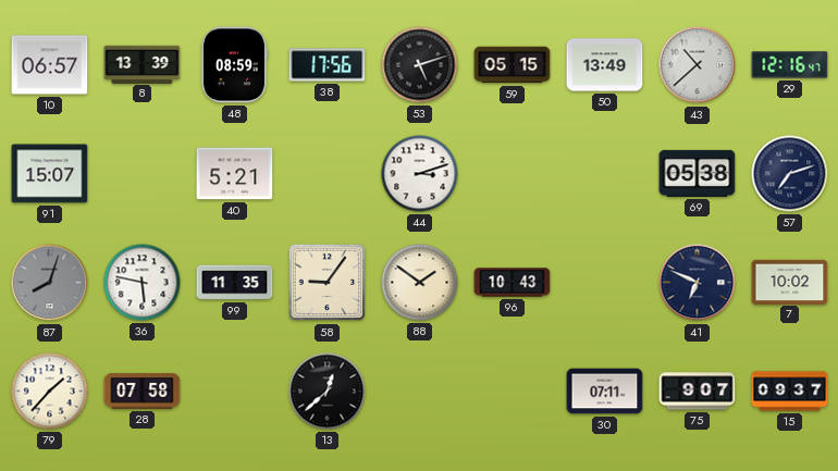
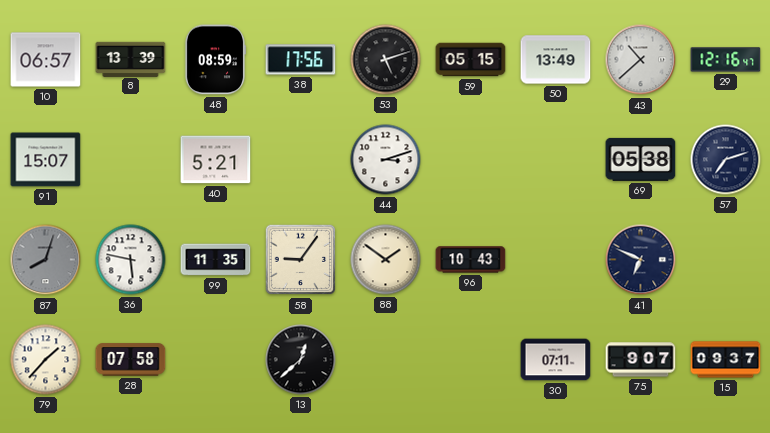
7: 10:02 -> none (790, 282)
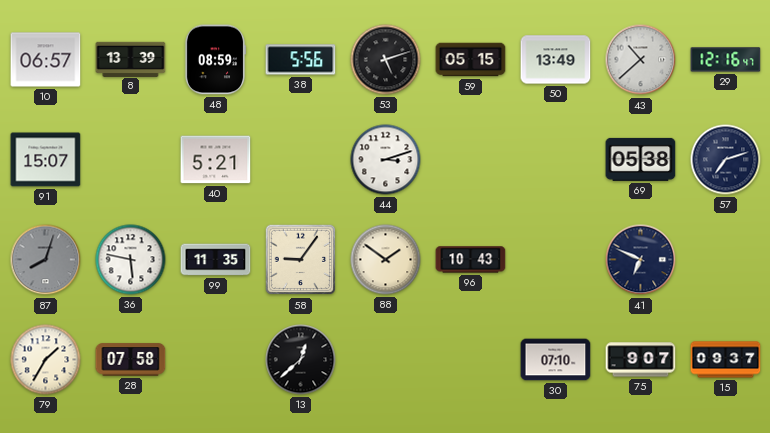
38: 17:56 -> 5:56 (301, 60)
79: 1:37 -> 1:35 (46, 360)
30: 07:11 -> 07:10 (556, 360)
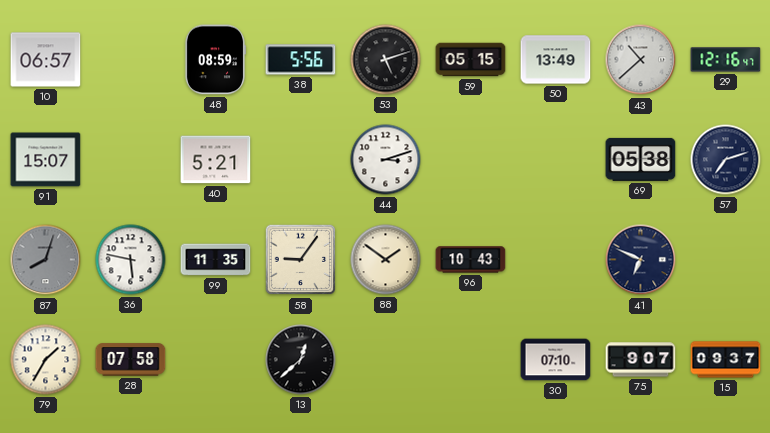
8: 13:39 -> none (131, 59)
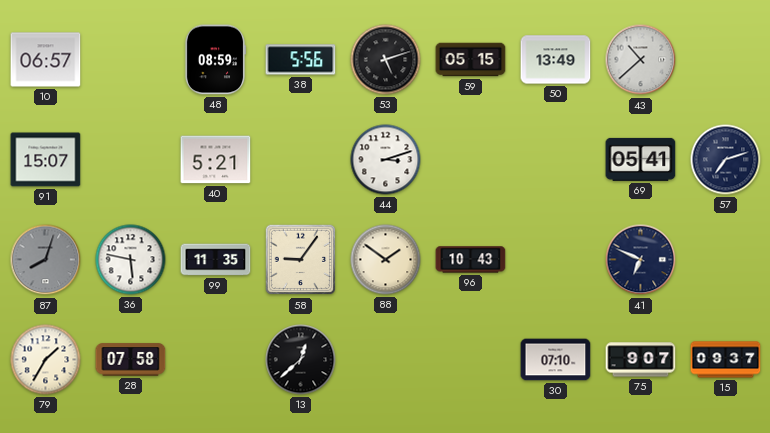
29: 12:16 -> none (726, 60)
69: 05:38 -> 05:41 (641, 159)
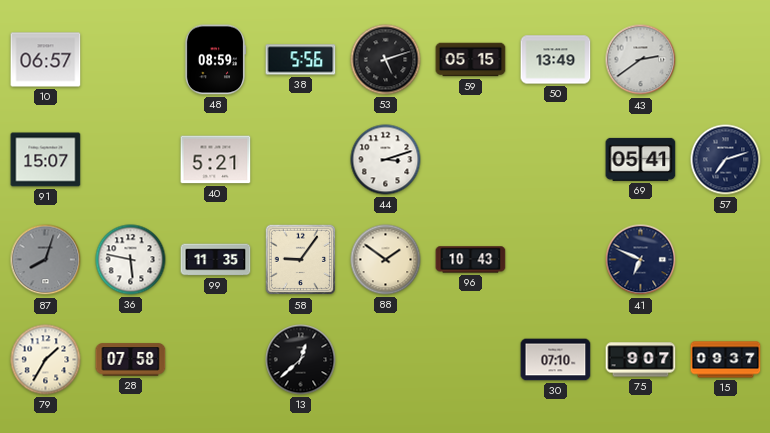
43: 10:38 -> 2:39 (641, 60)
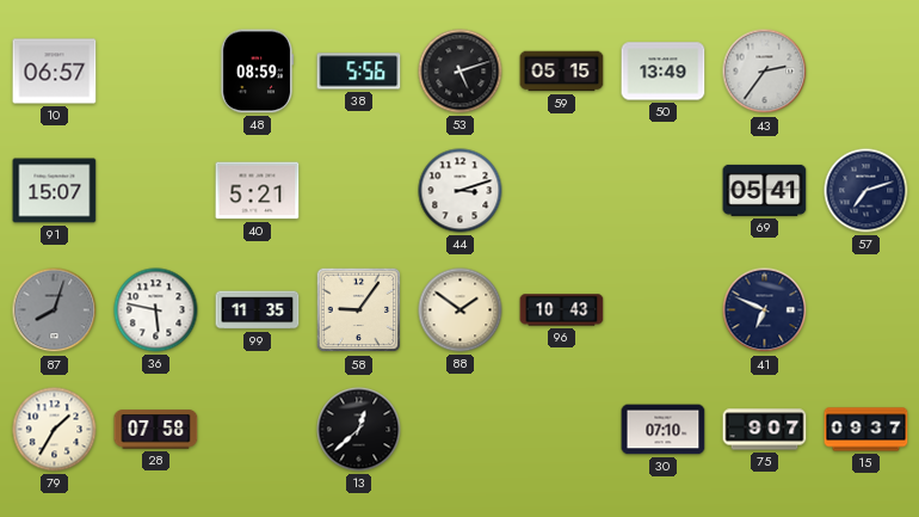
43: 2:39 -> 2:36 (765, 72)
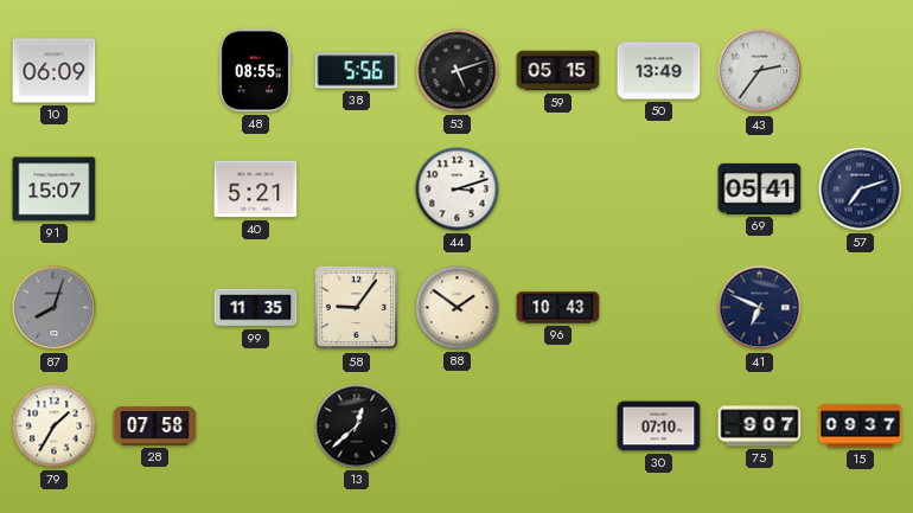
10: 06:57 -> 06:09 (55, 71)
48: 08:59 -> 08:55 (255, 71)
36: 5:47 -> none (156, 310)
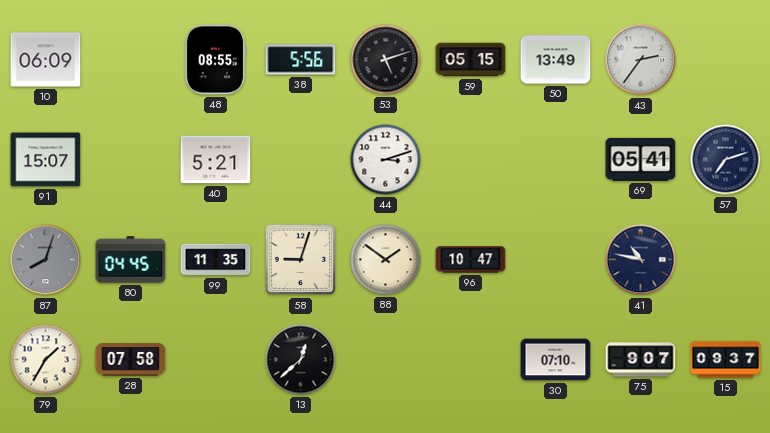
80: none -> 04:45 (131, 260)
58: 9:06 -> 9:03 (301, 260)
96: 10:43 -> 10:47 (471, 260)
41: 6:49 -> 10:47 (641, 260)
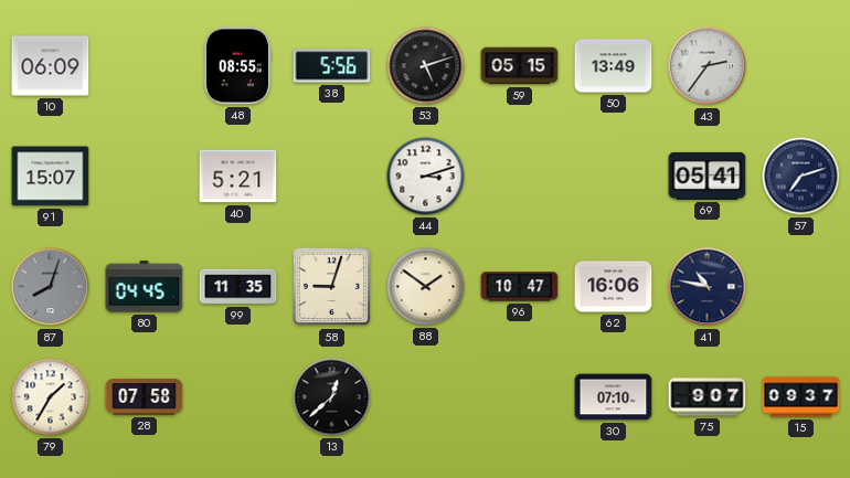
62: none -> 16:06 (614, 287)
